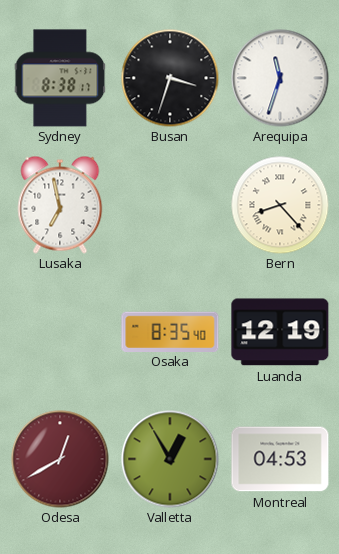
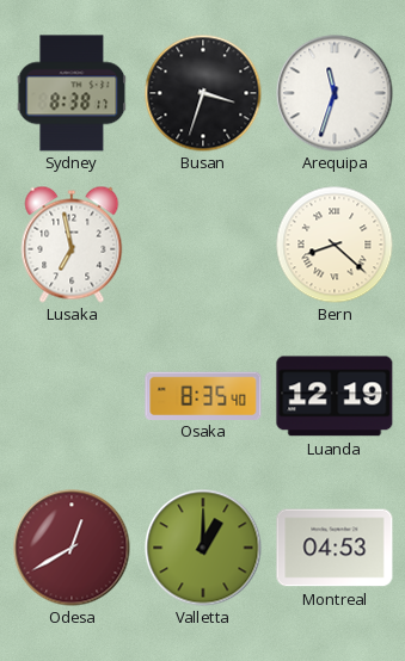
Bern: 8:23 -> 8:22 (335, 245)
Valletta: 12:55 -> 1:00 (203, 548)
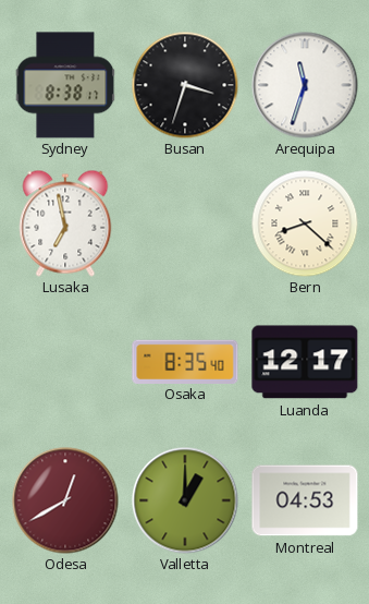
Luanda: 12:19 -> 12:17 (305, 362)
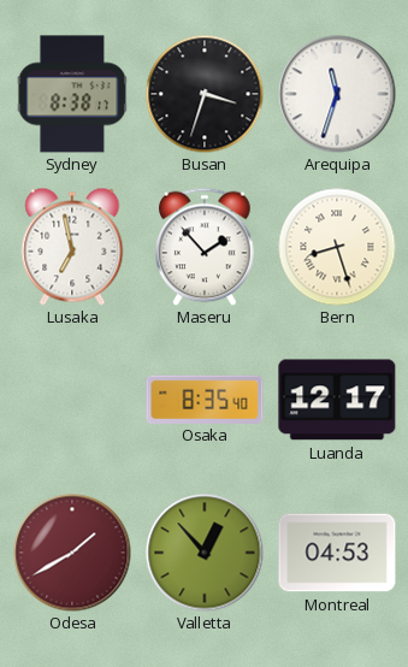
Maseru: none -> 1:53 (205, 247)
Bern: 8:22 -> 8:27 (337, 247)
Odesa: 12:40 -> 1:40 (72, 553)
Valletta: 1:00 -> 12:53 (205, 553)
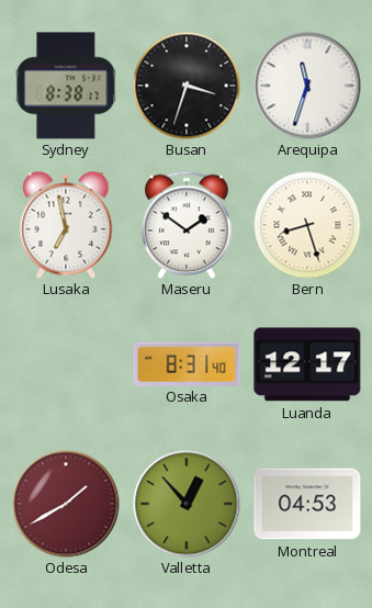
Maseru: 1:53 -> 1:51 (187, 225)
Osaka: 8:35 -> 8:31 (187, 363)
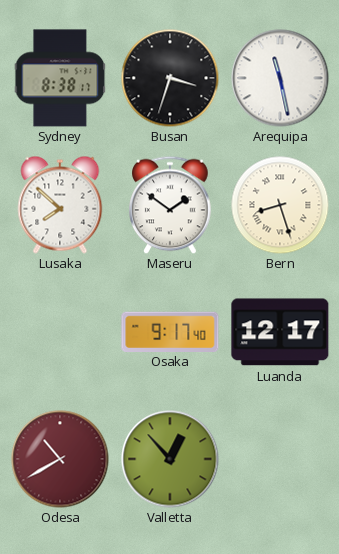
Arequipa: 11:33 -> 11:28 (280, 78)
Lusaka: 6:58 -> 7:52 (60, 205)
Osaka: 8:31 -> 9:17 (170, 331)
Odesa: 1:40 -> 10:40 (60, 459)
Montreal: 04:53 -> none (307, 504)
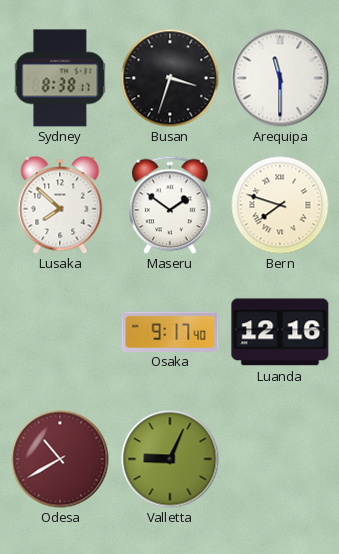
Arequipa: 11:28 -> 11:30 (280, 78)
Bern: 8:27 -> 7:48 (280, 205)
Luanda: 12:17 -> 12:16 (280, 332)
Valletta: 12:53 -> 9:04 (170, 459)
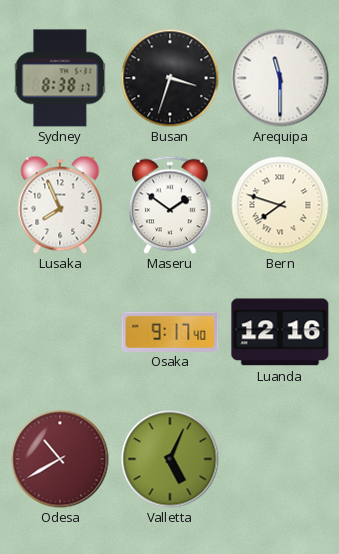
Lusaka: 7:52 -> 7:56 (60, 205)
Valletta: 9:04 -> 5:04 (170, 459)
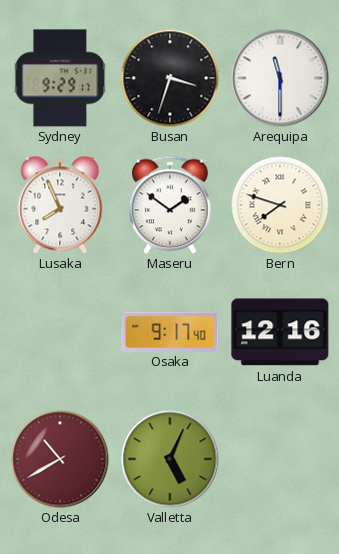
Sydney: 8:38 -> 9:29 (60, 78)
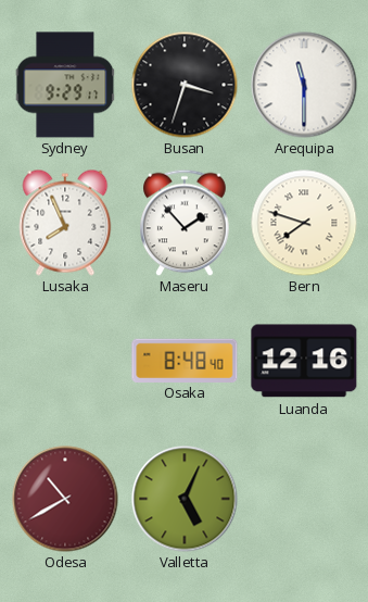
Maseru: 1:51 -> 1:53 (185, 223)
Osaka: 9:17 -> 8:48 (185, 360)
